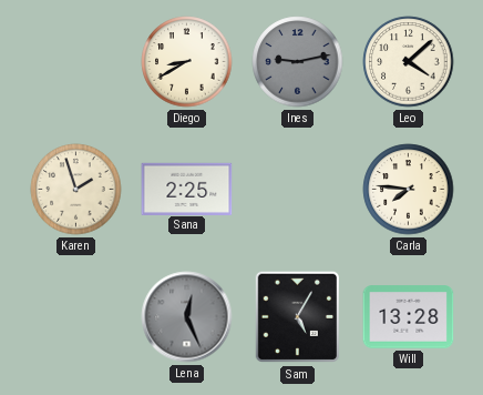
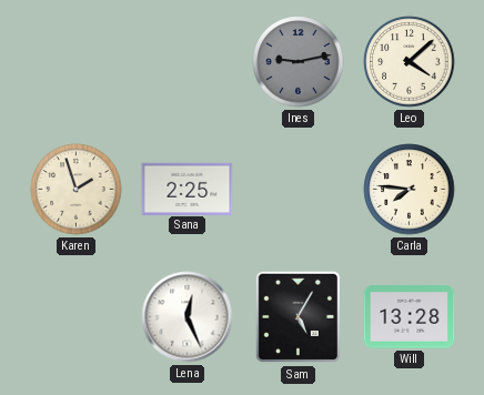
Diego: 8:40 -> none (187, 62)
Lena dial: grey -> white (188, 317)
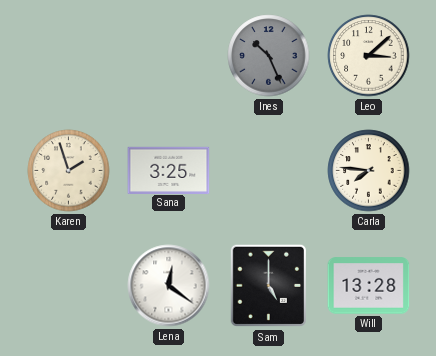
Ines: 9:13 -> 10:26 (269, 56)
Leo: 4:08 -> 3:08 (369, 56)
Sana: 2:25 -> 3:25 (169, 170)
Lena: 12:26 -> 12:21 (169, 286)
Sam: 5:05 -> 5:00 (268, 286)
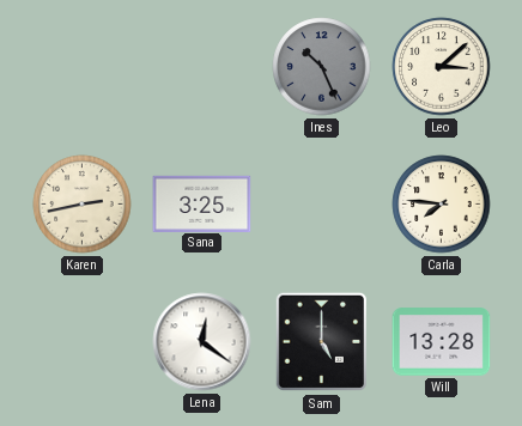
Karen: 1:57 -> 2:43 (83, 205)
